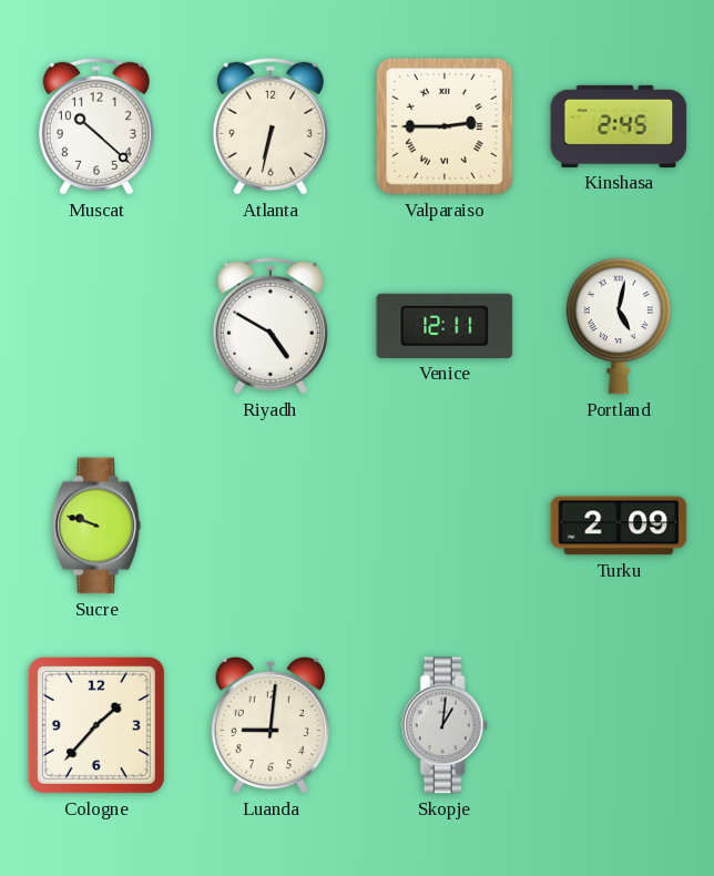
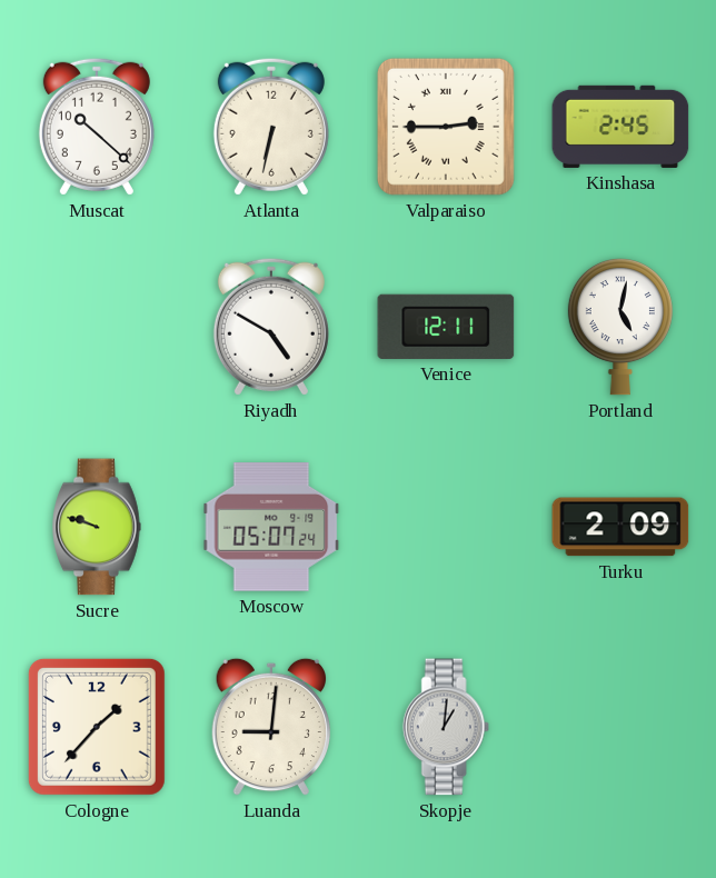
Moscow: none -> 05:07 (271, 527)
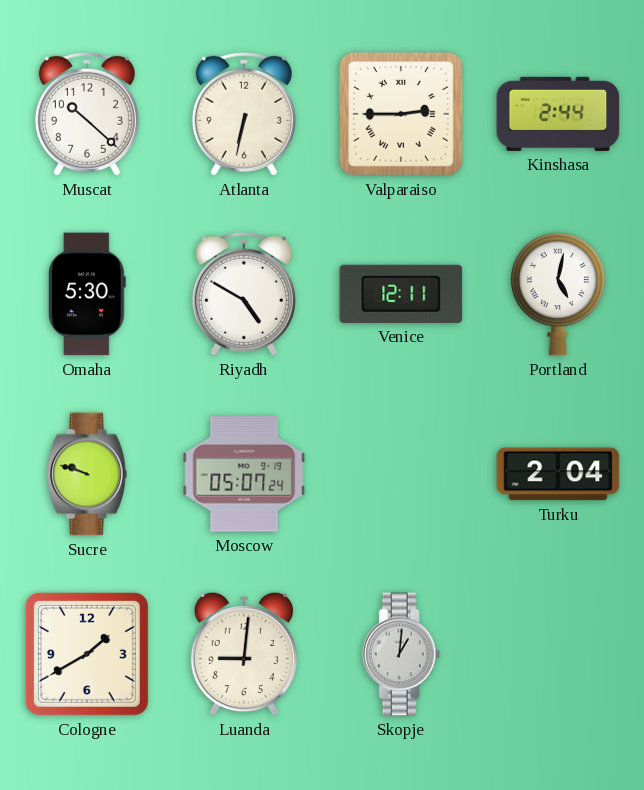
Kinshasa: 2:45 -> 2:44 (558, 114)
Omaha: none -> 5:30 (87, 294)
Turku: 2:09 -> 2:04 (558, 474)
Cologne: 1:37 -> 1:40 (87, 654)
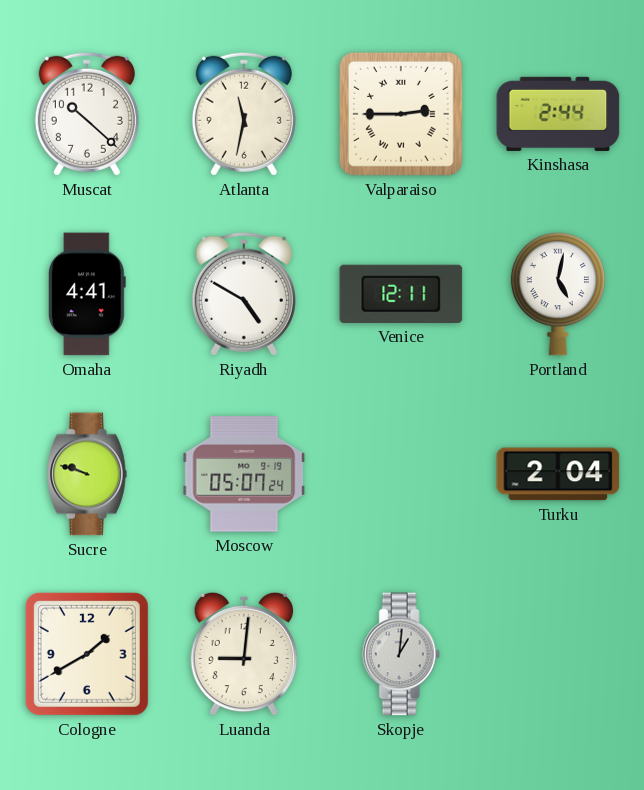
Atlanta: 6:32 -> 11:32 (244, 114)
Omaha: 5:30 -> 4:41 (87, 294)
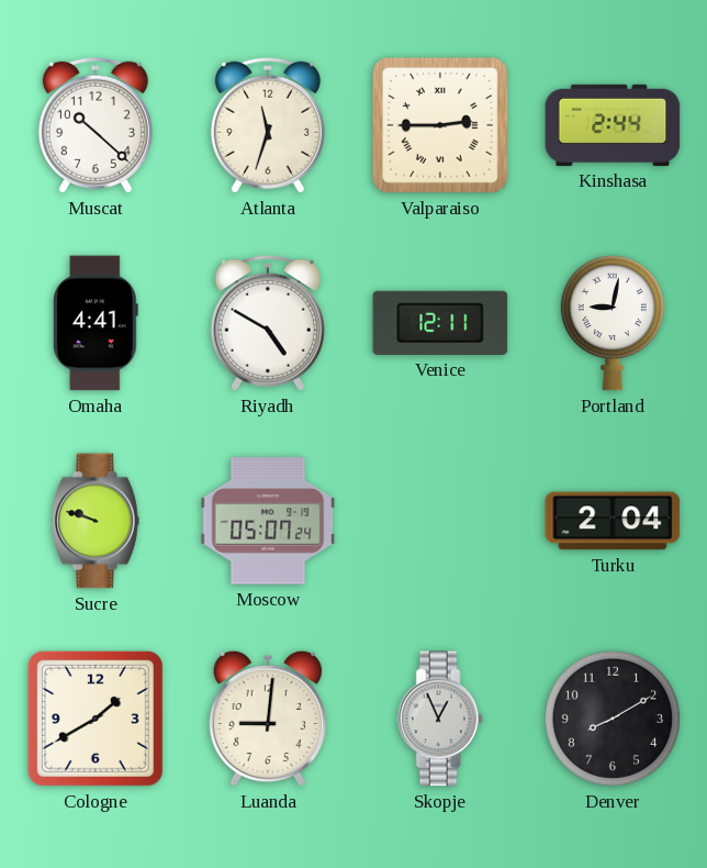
Atlanta: 11:32 -> 11:33 (268, 125)
Portland: 5:02 -> 9:02 (613, 323)
Skopje: 1:01 -> 12:56 (440, 719)
Denver: none -> 8:10 (613, 719)
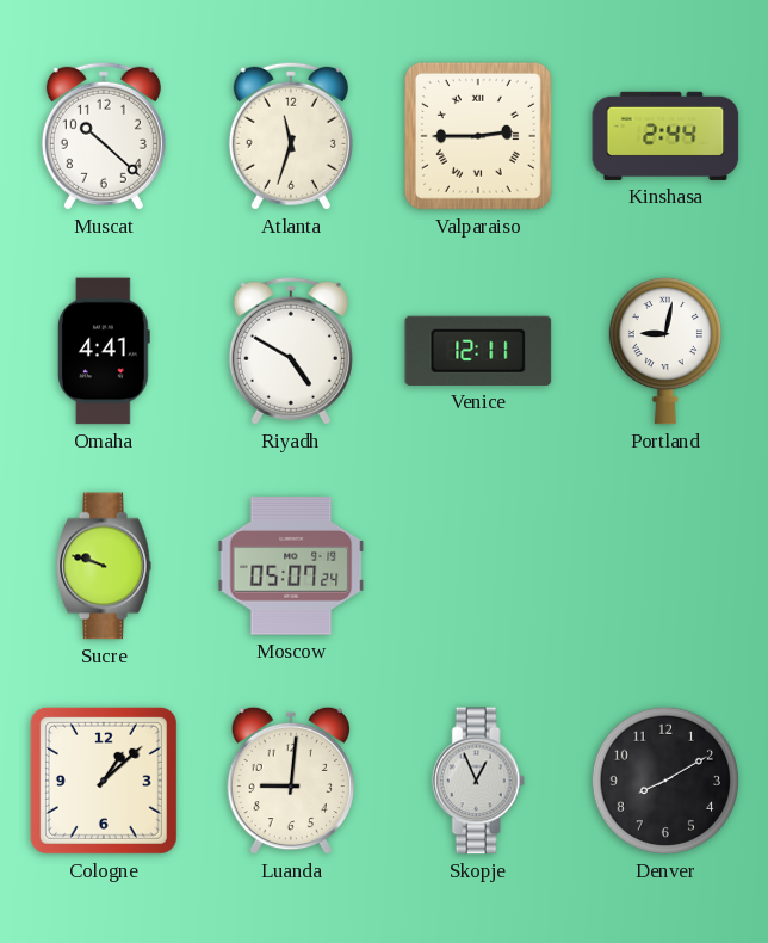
Turku: 2:04 -> none (613, 521)
Cologne: 1:40 -> 1:08 (104, 781)
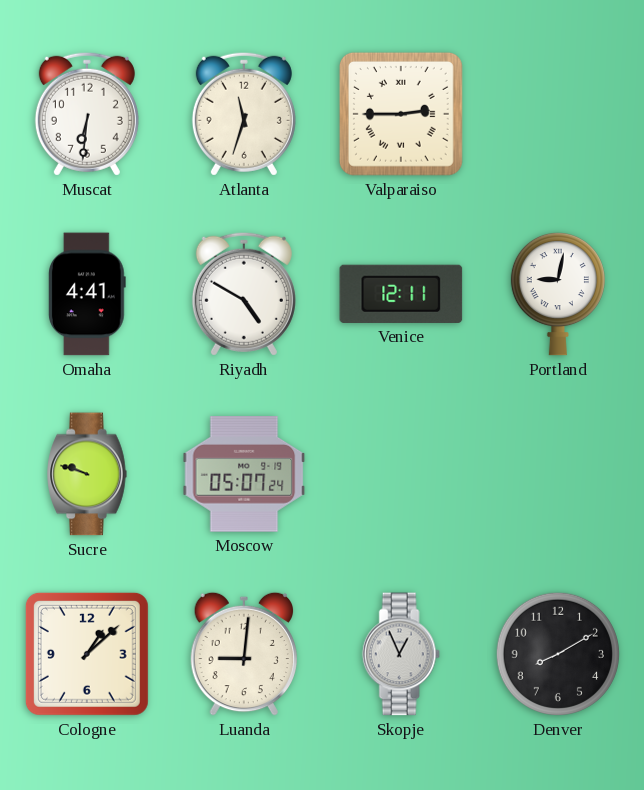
Muscat: 10:22 -> 6:31 (87, 114)
Kinshasa: 2:44 -> none (665, 136)
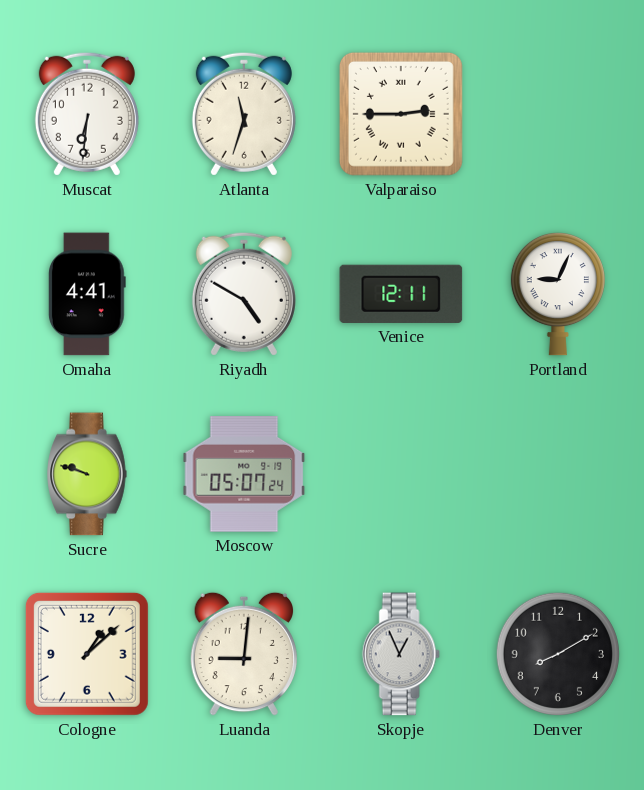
Portland: 9:02 -> 9:04 (558, 294)
